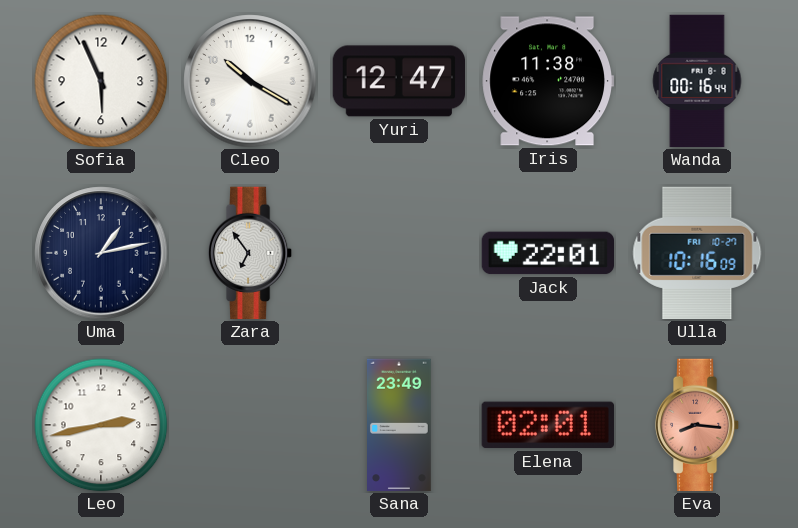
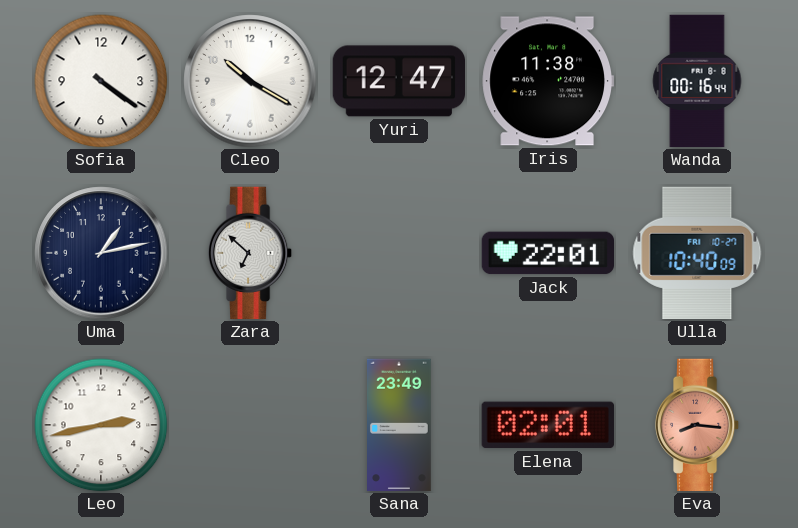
Sofia: 5:56 -> 4:21 (101, 81)
Zara: 6:54 -> 6:52 (250, 253)
Ulla: 10:16 -> 10:40 (697, 253)
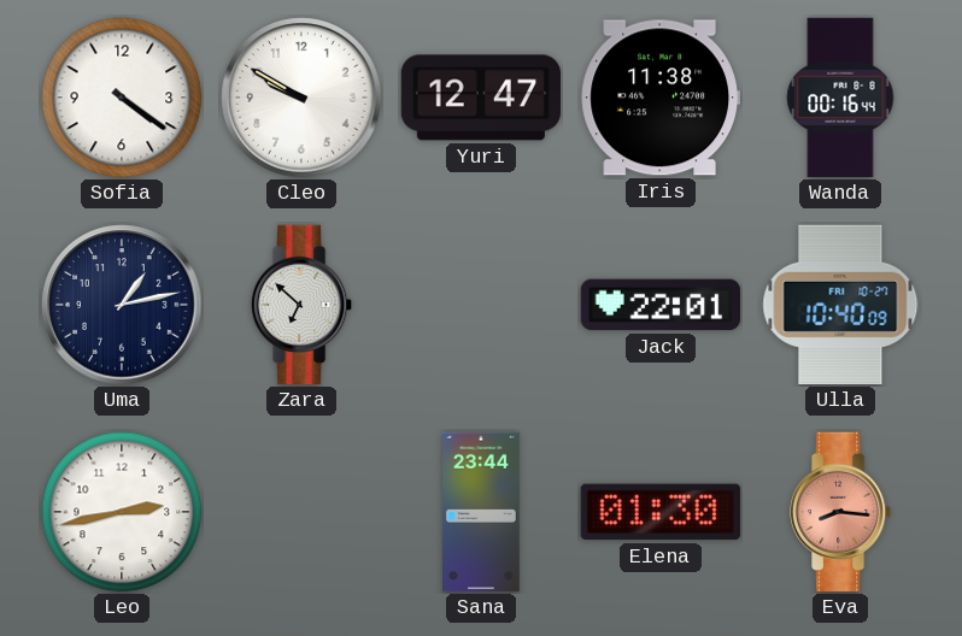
Cleo: 10:20 -> 9:50 (301, 98)
Sana: 23:49 -> 23:44 (482, 512)
Elena: 02:01 -> 01:30 (661, 512)
